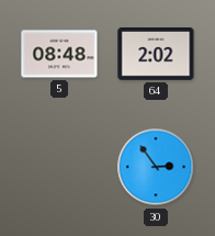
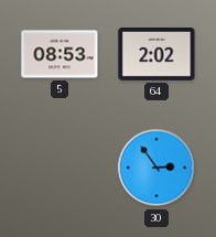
5: 08:48 -> 08:53 (60, 54)
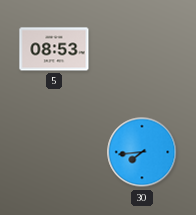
64: 2:02 -> none (156, 55)
30: 2:54 -> 7:44 (142, 152)
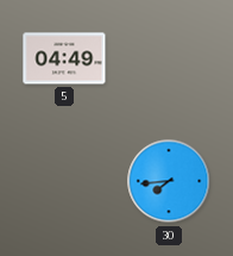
5: 08:53 -> 04:49 (64, 58)
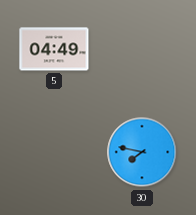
30: 7:44 -> 7:47 (142, 152)
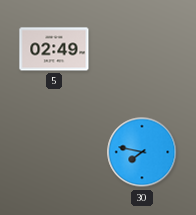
5: 04:49 -> 02:49 (54, 49)
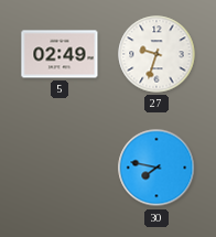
27: none -> 9:33 (156, 54)
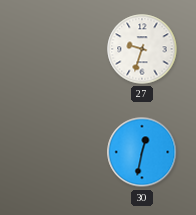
5: 02:49 -> none (60, 54)
30: 7:47 -> 12:32 (142, 152)
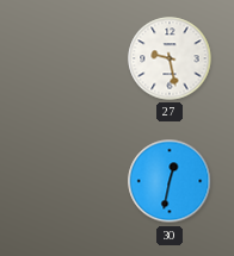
27: 9:33 -> 9:28 (170, 58)
